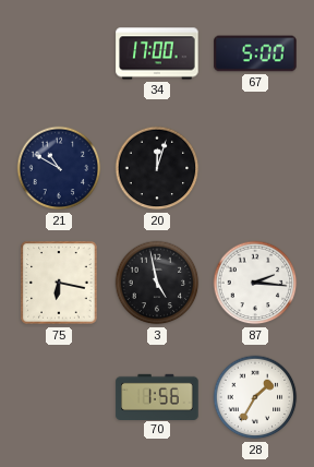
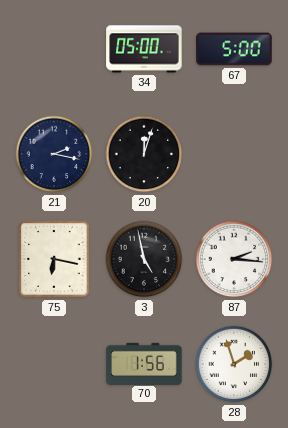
34: 17:00 -> 05:00 (144, 49)
21: 10:50 -> 2:17 (54, 154)
28: 1:35 -> 1:57 (234, 364)
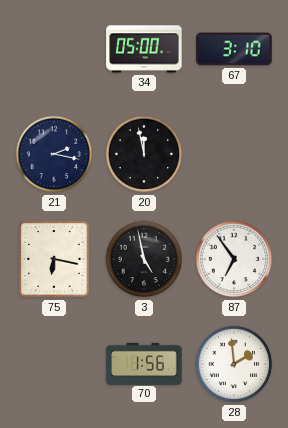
67: 5:00 -> 3:10 (234, 49)
20: 12:03 -> 11:58 (144, 154)
87: 2:16 -> 6:54 (234, 259)
28: 1:57 -> 1:59 (234, 364)
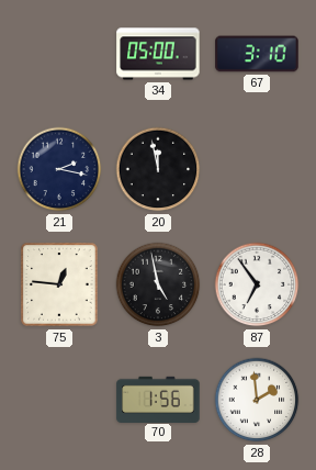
75: 6:17 -> 12:46 (59, 284)
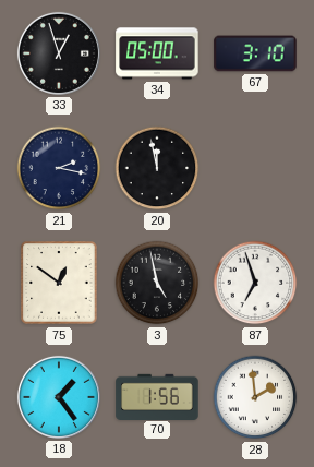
33: none -> 12:57 (59, 53)
75: 12:46 -> 12:51 (59, 283)
87: 6:54 -> 6:57 (255, 283)
18: none -> 1:24 (59, 397)
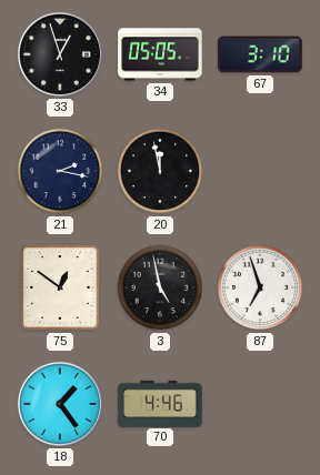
34: 05:00 -> 05:05 (160, 54)
70: 1:56 -> 4:46 (160, 403)
28: 1:59 -> none (255, 397)
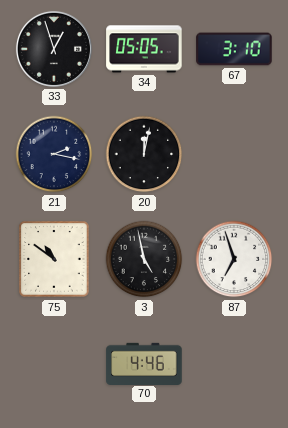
20: 11:58 -> 12:02 (144, 154)
75: 12:51 -> 10:51 (54, 259)
18: 1:24 -> none (60, 404)
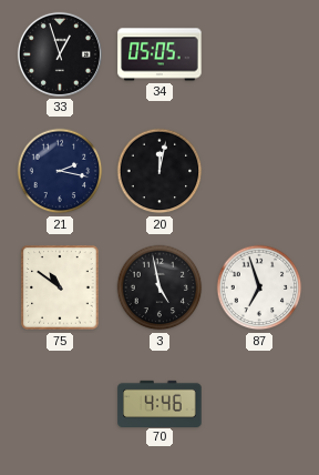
67: 3:10 -> none (234, 49)
